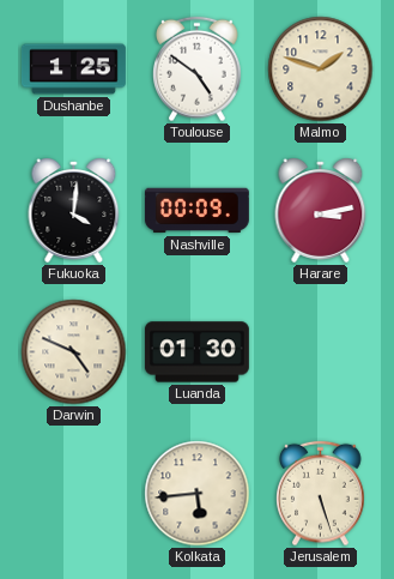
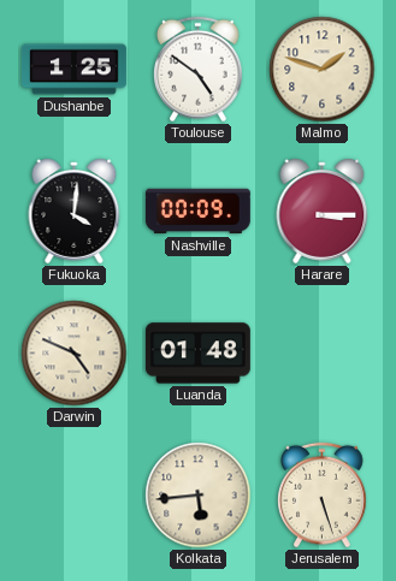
Harare: 3:13 -> 3:15 (323, 211)
Luanda: 01:30 -> 01:48 (197, 354)
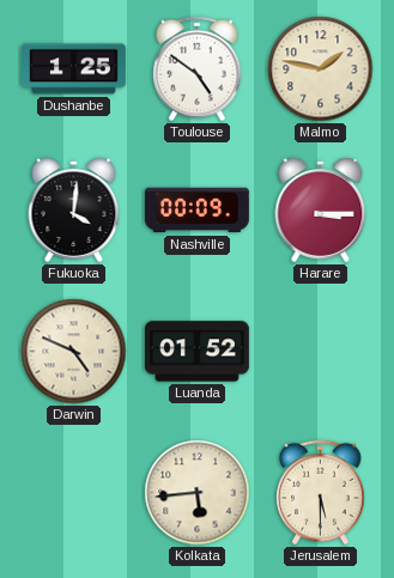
Malmo: 1:48 -> 1:47 (321, 69)
Luanda: 01:48 -> 01:52 (196, 352)
Jerusalem: 5:27 -> 5:30 (321, 493)
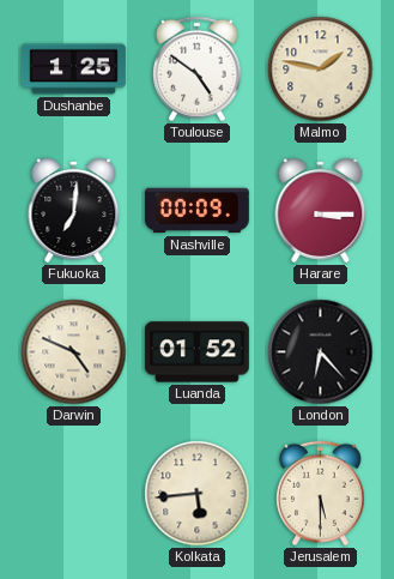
Fukuoka: 4:01 -> 7:01 (74, 210)
London: none -> 6:23 (321, 352)
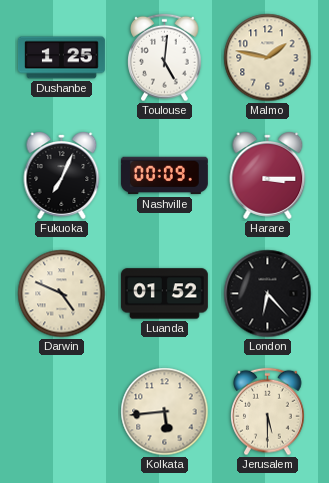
Toulouse: 4:51 -> 5:01 (165, 58)
Fukuoka: 7:01 -> 7:04 (62, 175)
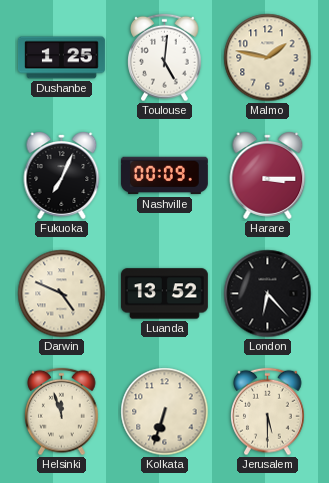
Luanda: 01:52 -> 13:52 (164, 294)
Helsinki: none -> 11:57 (62, 412)
Kolkata: 5:44 -> 6:33 (165, 412)
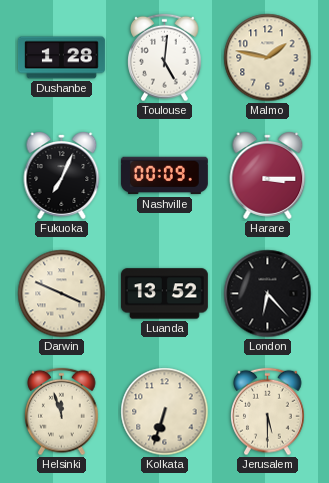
Dushanbe: 1:25 -> 1:28 (62, 58)
Darwin: 4:49 -> 3:49 (62, 294)
